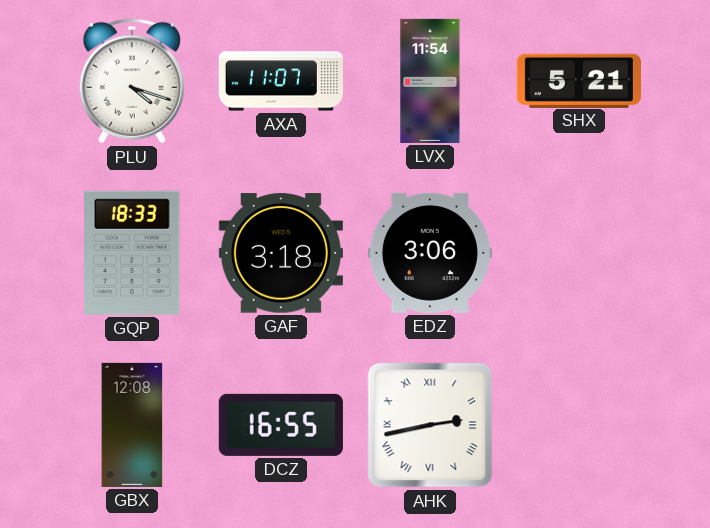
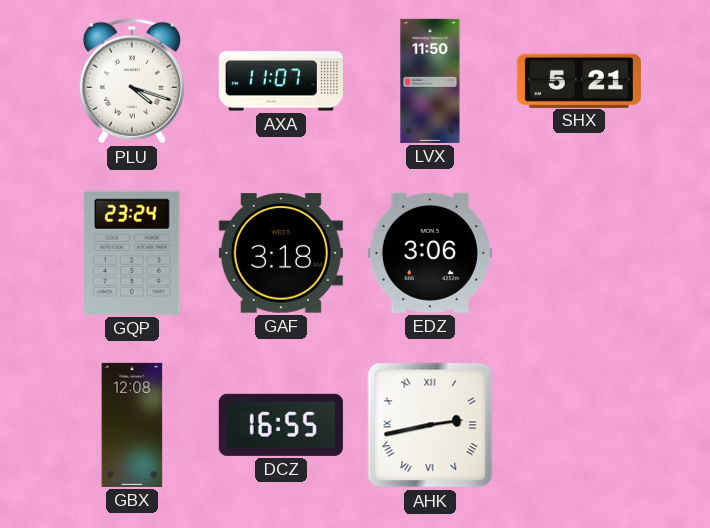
LVX: 11:54 -> 11:50 (430, 81)
GQP: 18:33 -> 23:24 (132, 253)
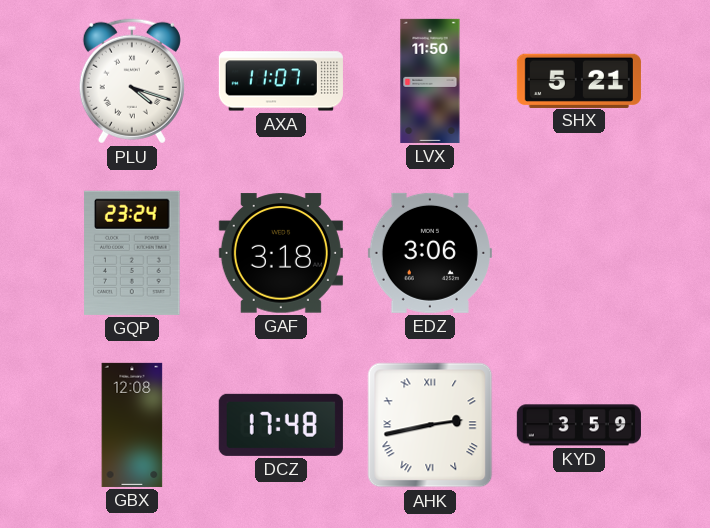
DCZ: 16:55 -> 17:48 (281, 425)
KYD: none -> 3:59 (579, 425)
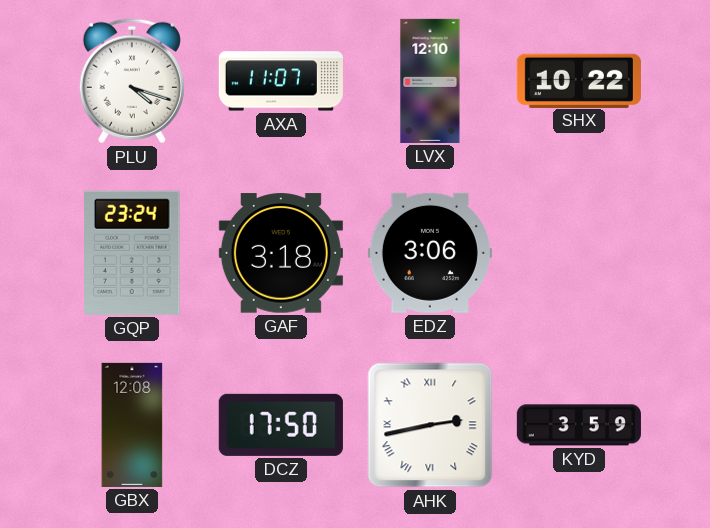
LVX: 11:50 -> 12:10 (430, 81)
SHX: 5:21 -> 10:22 (579, 80)
DCZ: 17:48 -> 17:50 (281, 425)
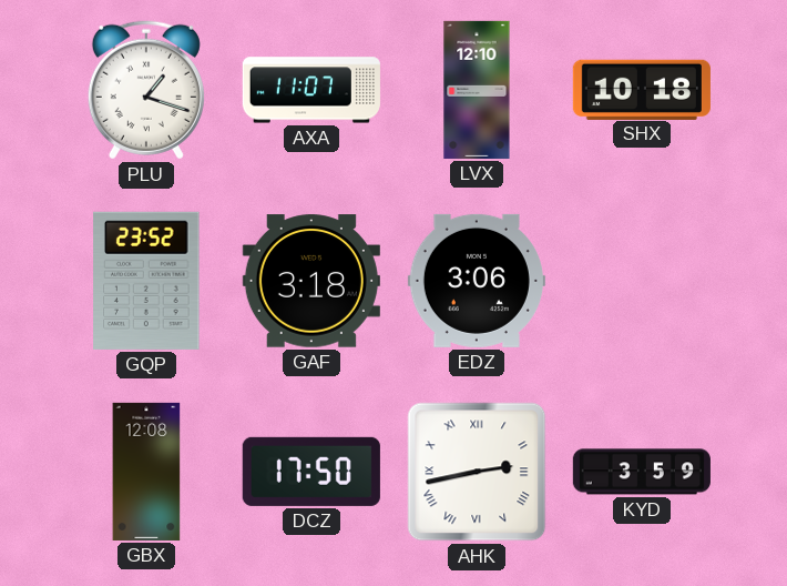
PLU: 4:18 -> 1:18 (146, 90)
SHX: 10:22 -> 10:18 (642, 89)
GQP: 23:24 -> 23:52 (146, 281)
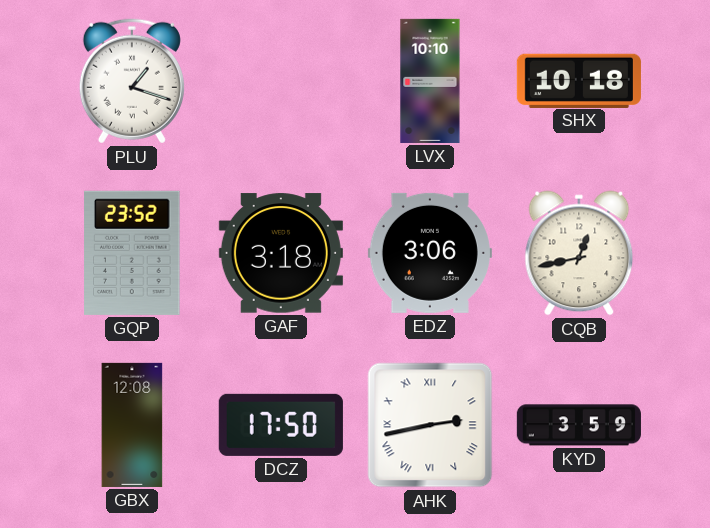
AXA: 11:07 -> none (311, 90)
LVX: 12:10 -> 10:10 (430, 81)
CQB: none -> 12:43 (579, 253)
